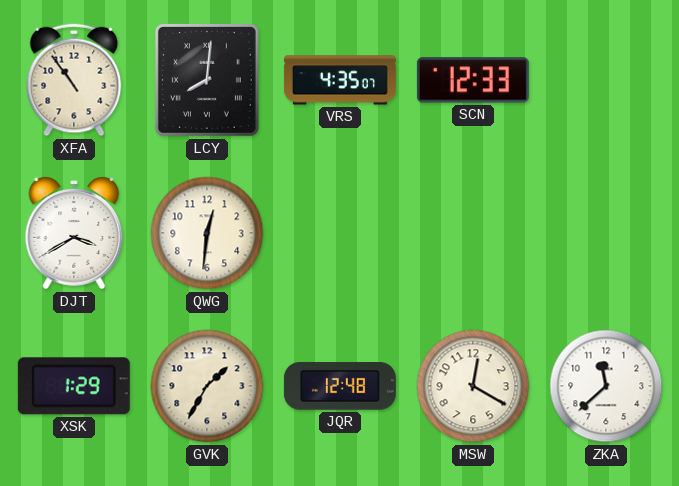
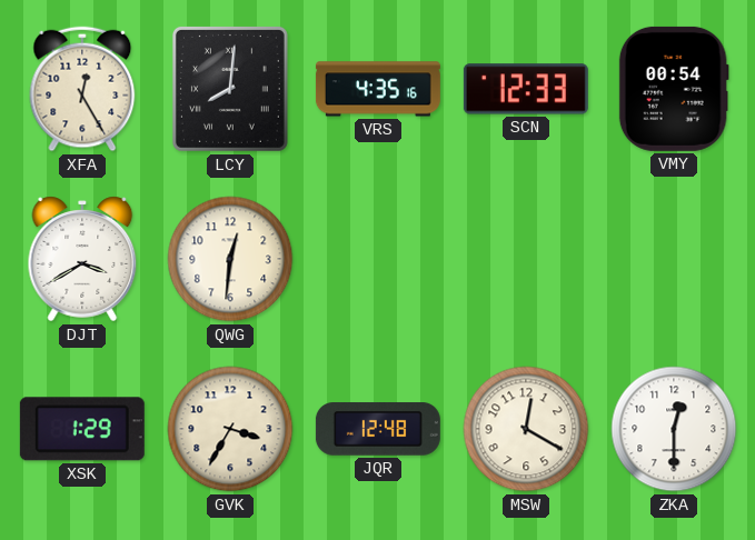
XFA: 10:54 -> 12:25 (82, 89)
VRS: 4:35:07 -> 4:35:16 (378, 89)
VMY: none -> 00:54 (674, 89)
GVK: 1:35 -> 3:35 (230, 429)
ZKA: 11:38 -> 12:30 (674, 429)
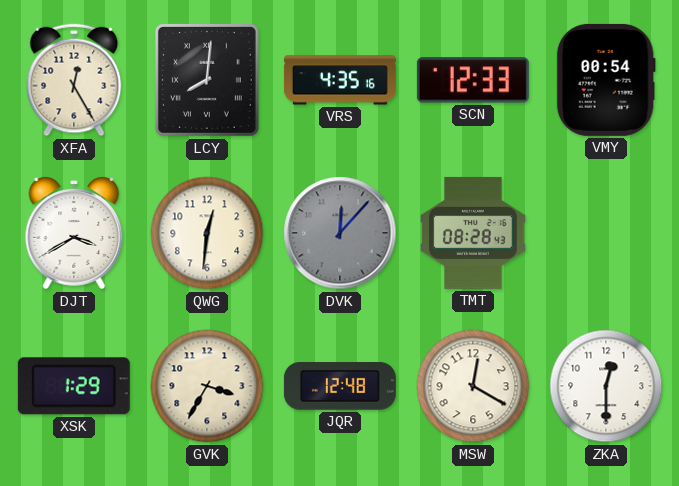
DVK: none -> 12:07 (340, 233)
TMT: none -> 08:28 (473, 233)
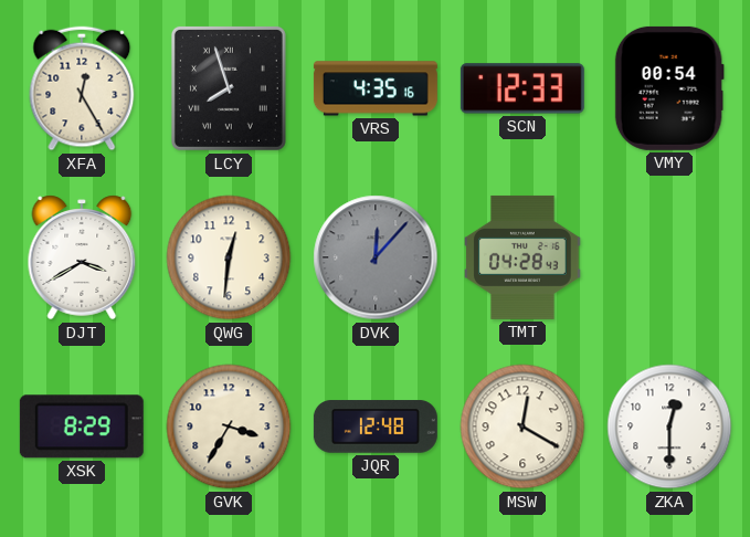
LCY: 8:01 -> 7:57 (229, 88)
TMT: 08:28 -> 04:28 (522, 257)
XSK: 1:29 -> 8:29 (82, 427)
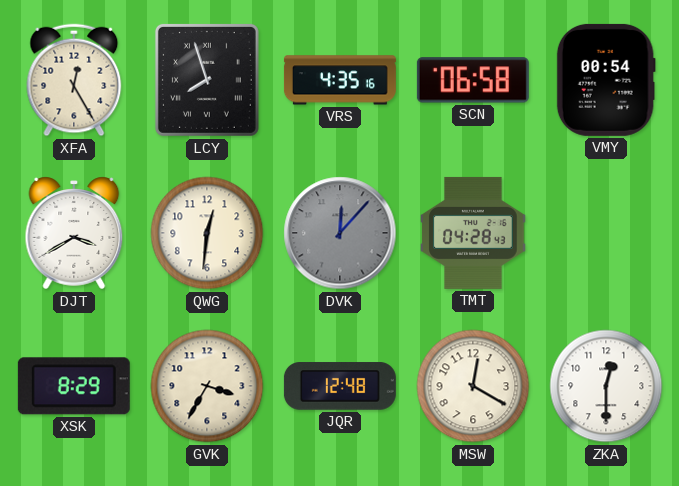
SCN: 12:33 -> 06:58 (473, 80)
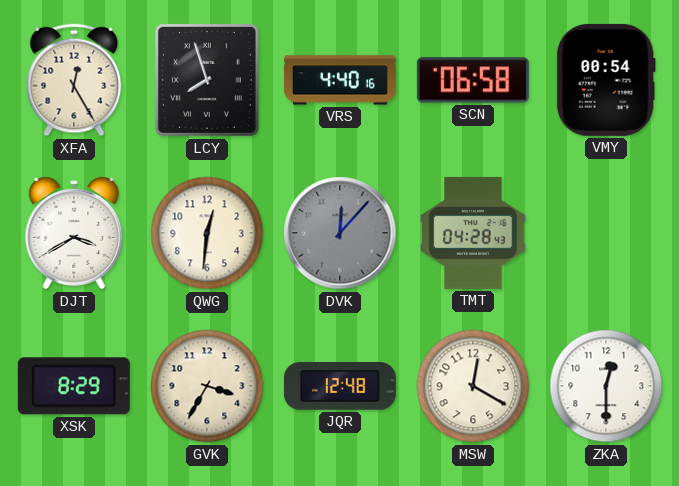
VRS: 4:35 -> 4:40 (340, 80)
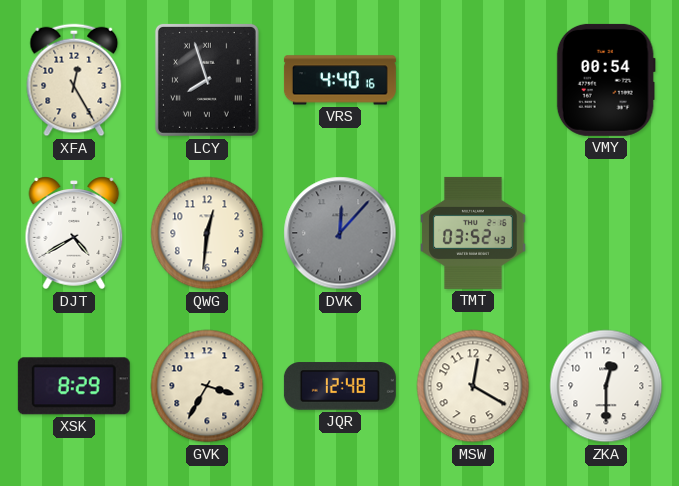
SCN: 06:58 -> none (473, 80)
DJT: 3:40 -> 4:40 (74, 233)
TMT: 04:28 -> 03:52 (473, 233)
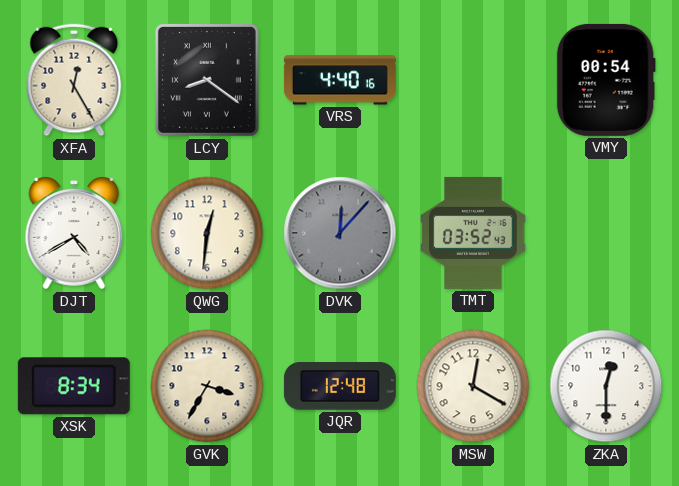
LCY: 7:57 -> 8:21 (207, 80)
XSK: 8:29 -> 8:34 (74, 386)
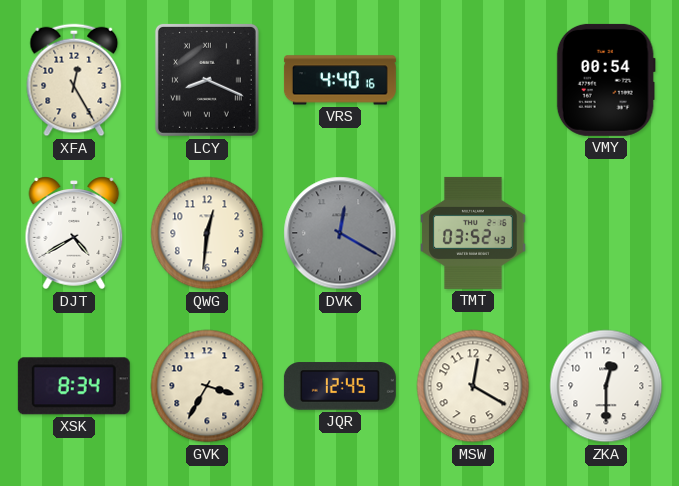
LCY: 8:21 -> 8:19 (207, 80)
DVK: 12:07 -> 12:20 (340, 233)
JQR: 12:48 -> 12:45 (340, 386)
